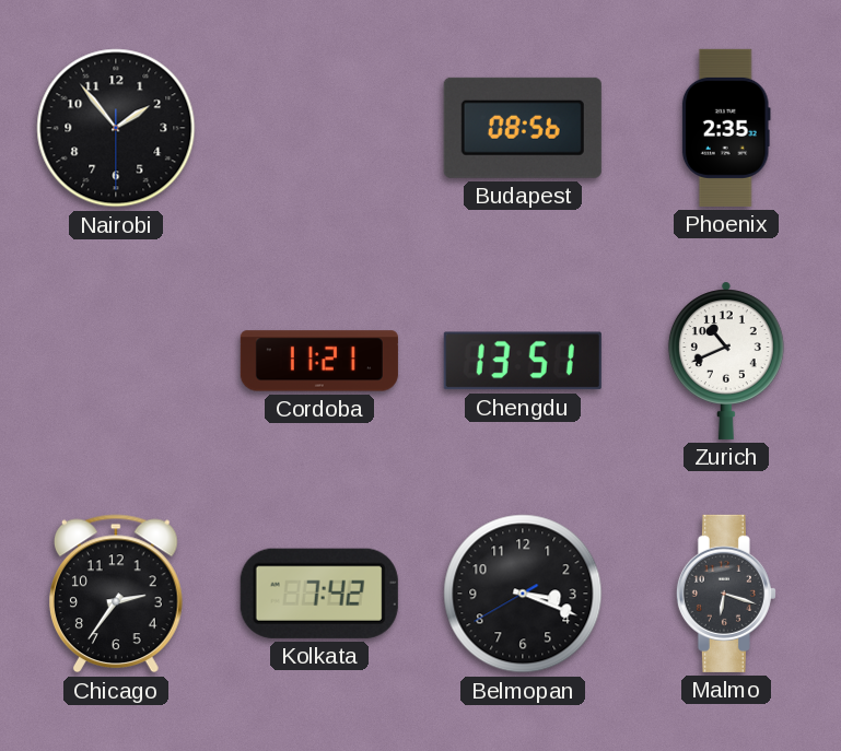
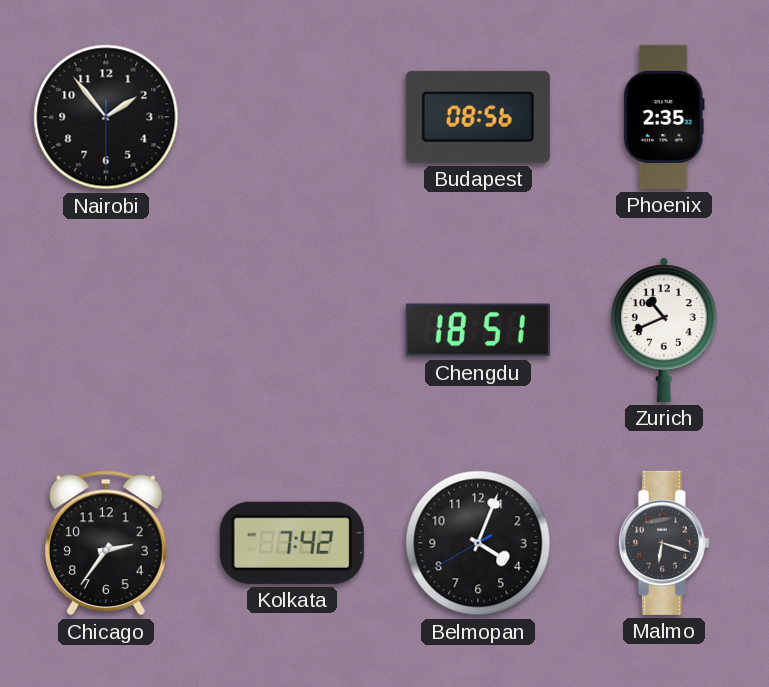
Cordoba: 11:21 -> none (319, 361)
Chengdu: 13:51 -> 18:51 (478, 330)
Belmopan: 3:18 -> 4:03 (478, 543)
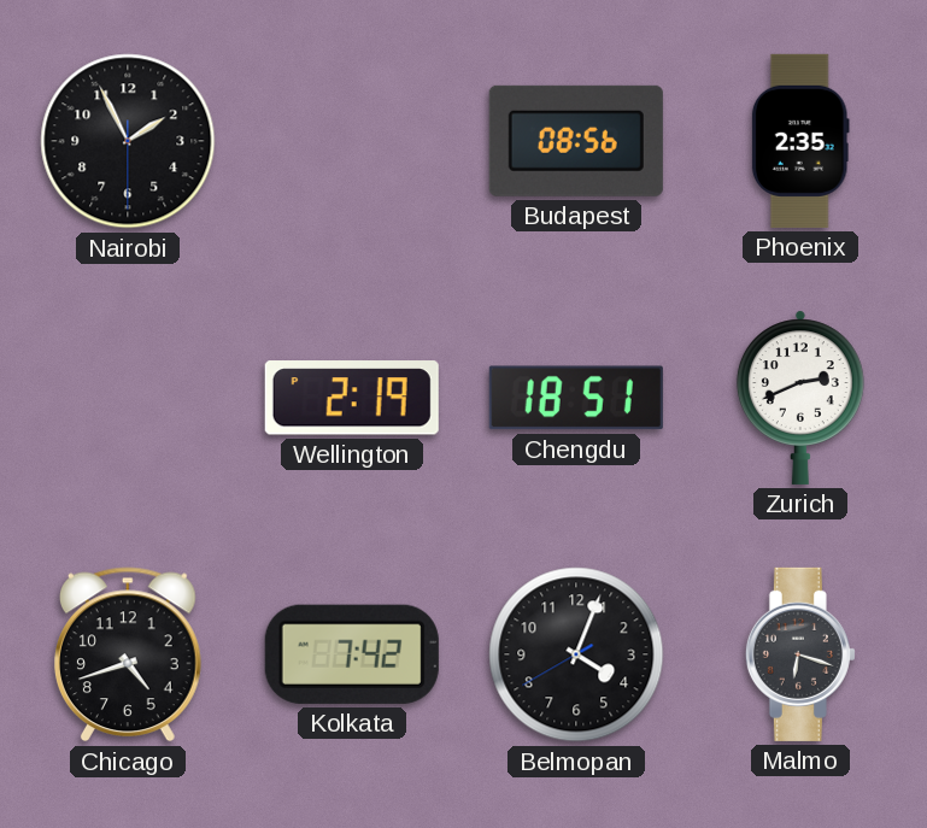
Nairobi: 1:53 -> 1:55 (128, 141)
Wellington: none -> 2:19 (352, 399)
Zurich: 10:41 -> 2:41 (800, 398)
Chicago: 2:36 -> 4:42 (128, 654)
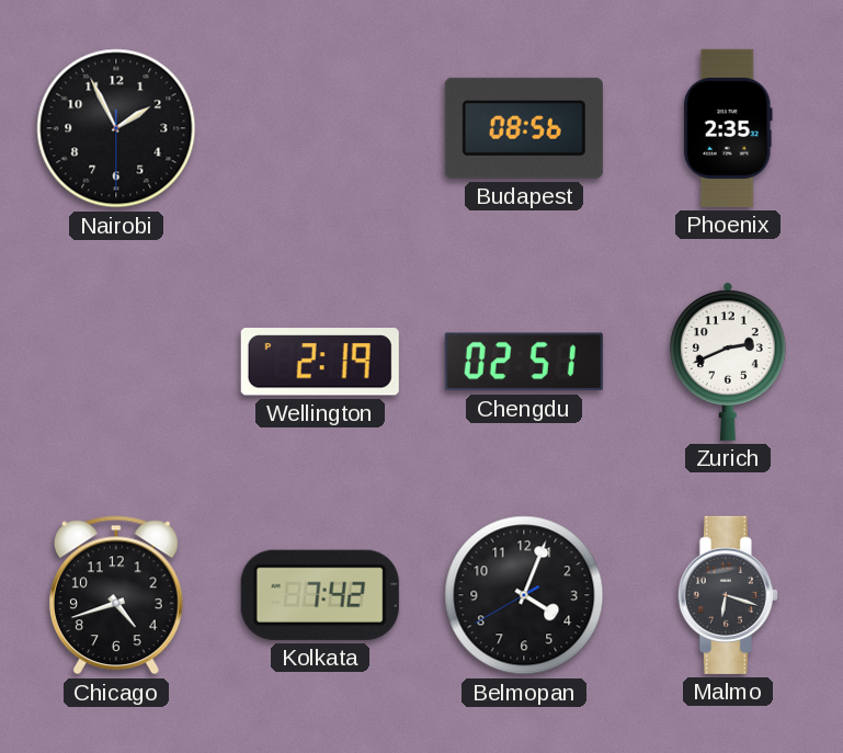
Chengdu: 18:51 -> 02:51 (524, 362)
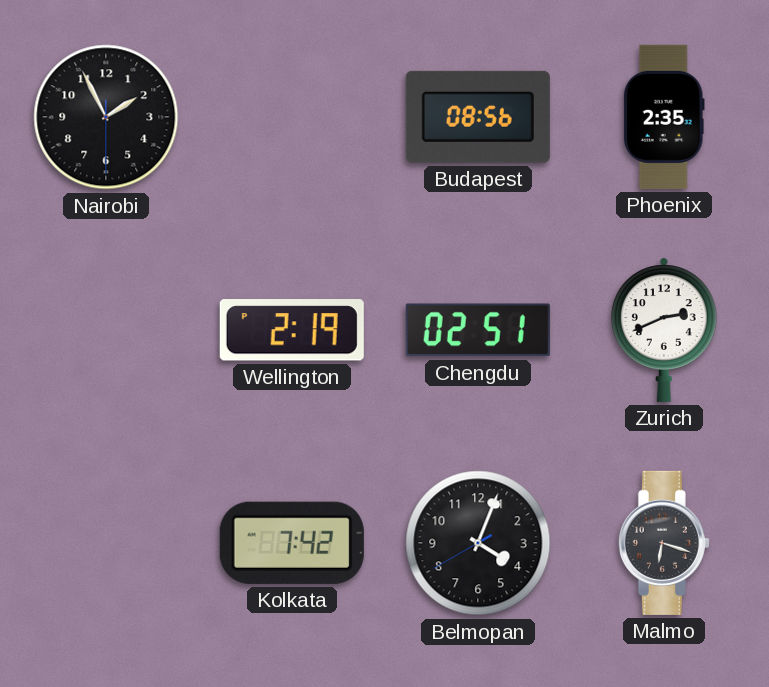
Chicago: 4:42 -> none (116, 595)
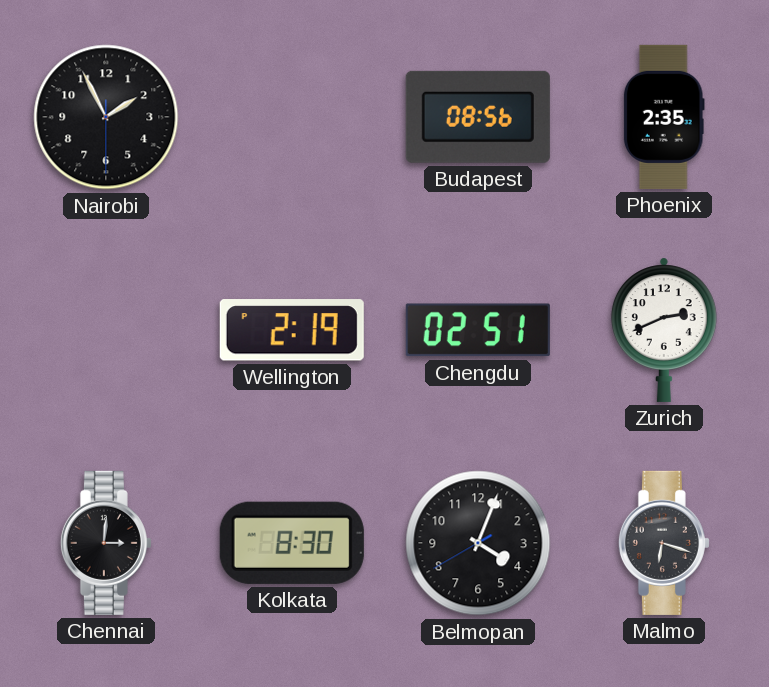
Chennai: none -> 3:01 (106, 543)
Kolkata: 7:42 -> 8:30 (292, 543)
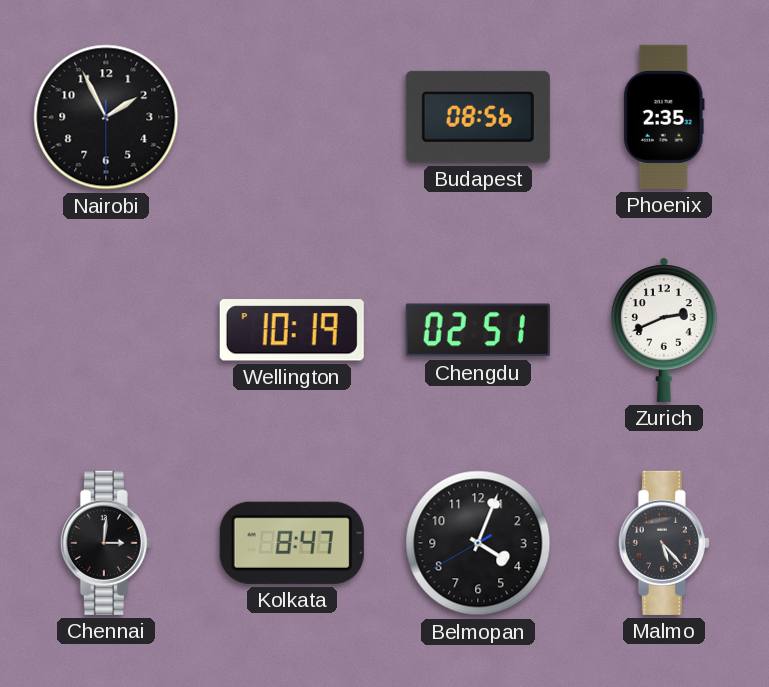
Wellington: 2:19 -> 10:19 (292, 331)
Kolkata: 8:30 -> 8:47 (292, 543)
Malmo: 6:18 -> 5:23 (664, 543)
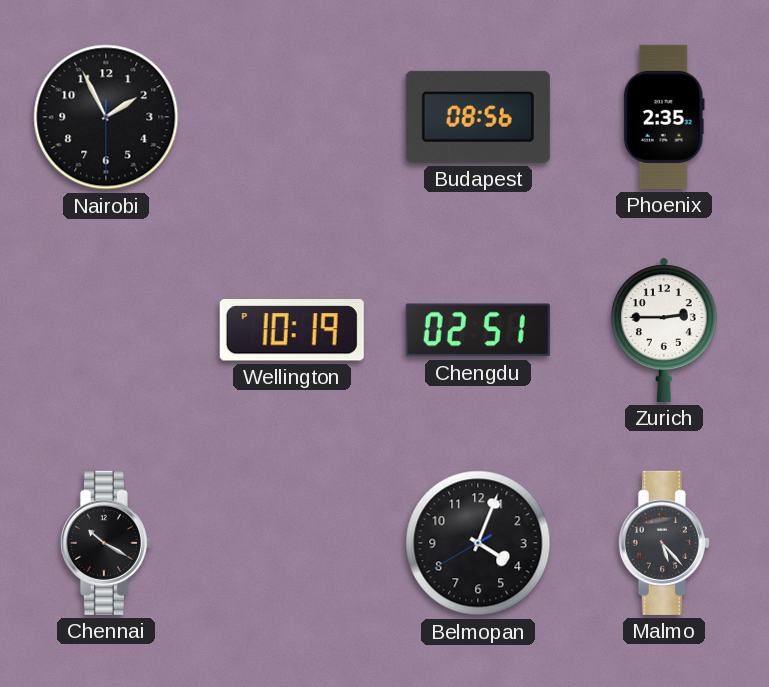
Zurich: 2:41 -> 2:45 (664, 330)
Chennai: 3:01 -> 10:20 (106, 543)
Kolkata: 8:47 -> none (292, 543)
